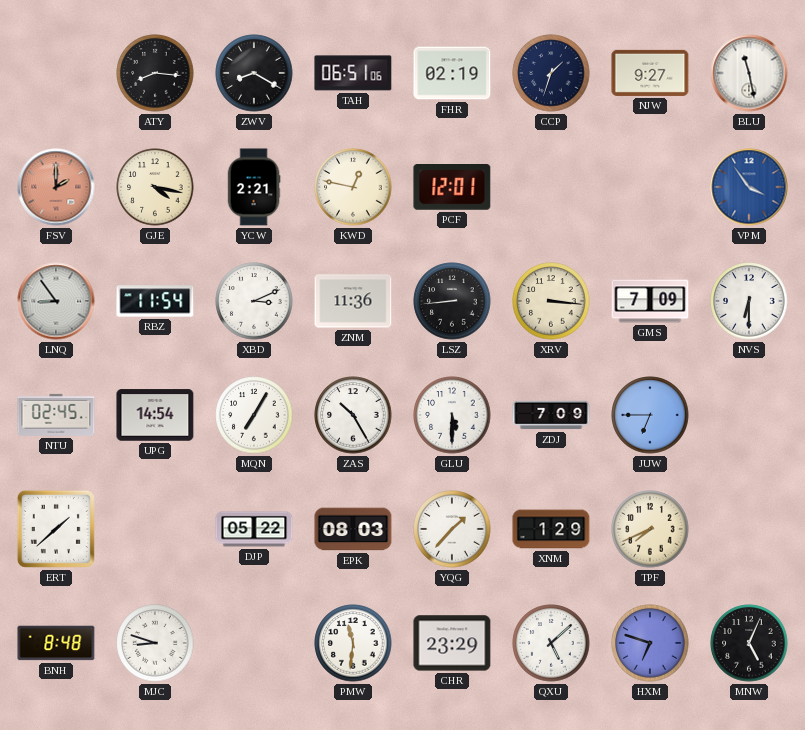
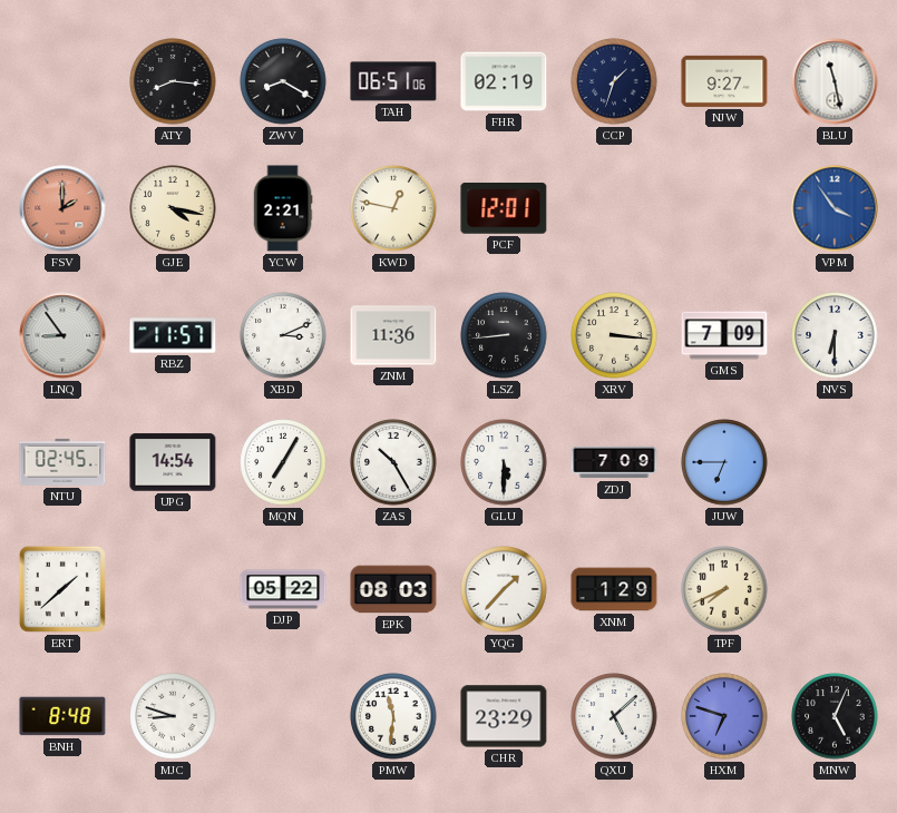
RBZ: 11:54 -> 11:57 (173, 335)
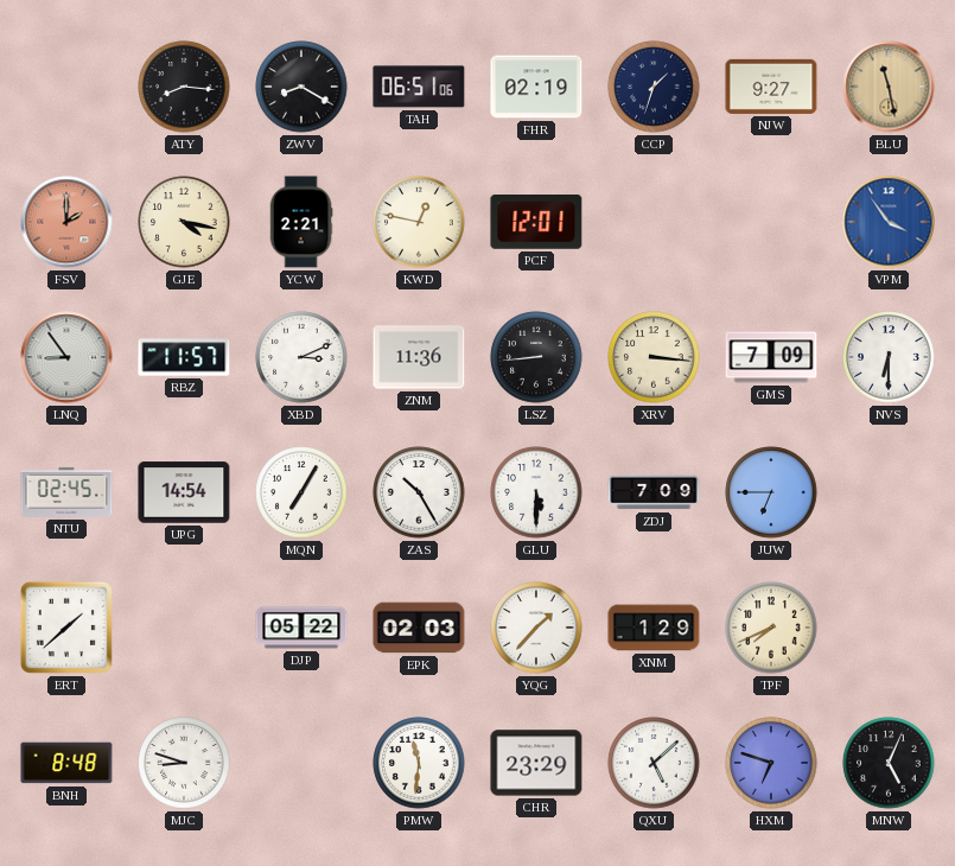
BLU dial: white -> champagne (889, 87)
EPK: 08:03 -> 02:03 (419, 628)
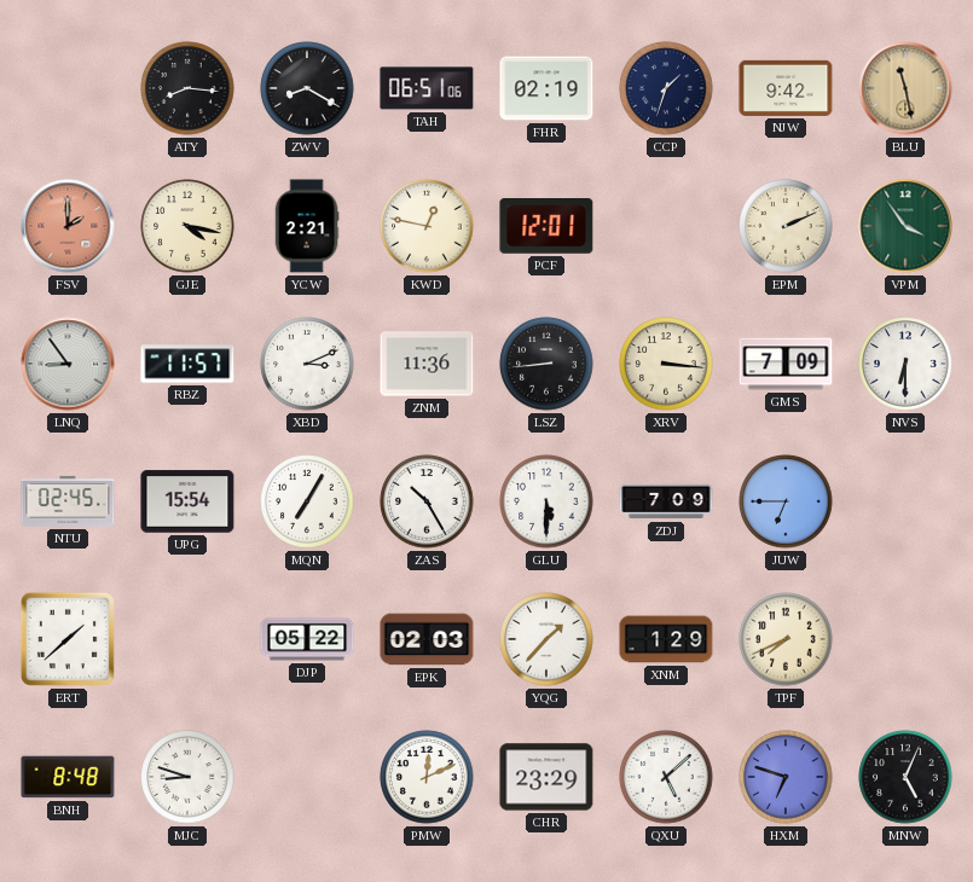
NJW: 9:27 -> 9:42 (786, 88)
EPM: none -> 2:11 (786, 226)
VPM dial: blue -> green (905, 226)
UPG: 14:54 -> 15:54 (187, 501)
PMW: 11:31 -> 12:11 (427, 777)
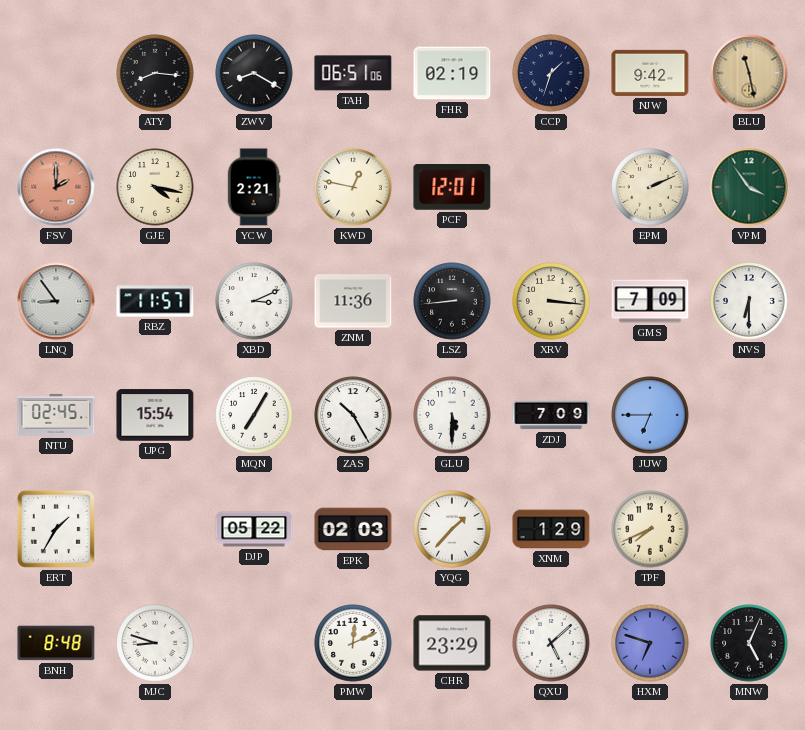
ERT: 1:38 -> 1:35 (56, 529)
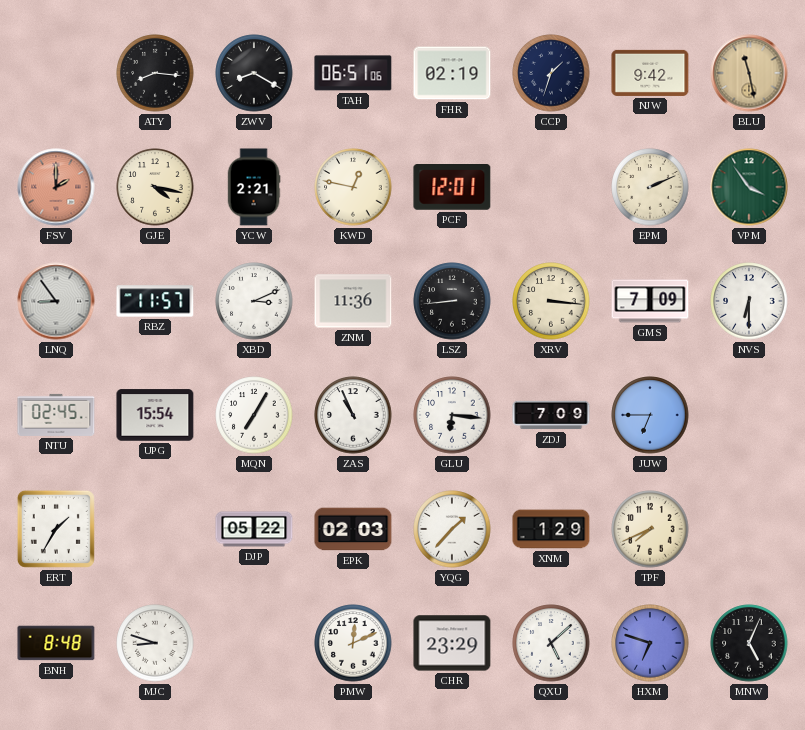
ZAS: 10:25 -> 10:56 (353, 415)
GLU: 5:30 -> 6:16 (452, 415)
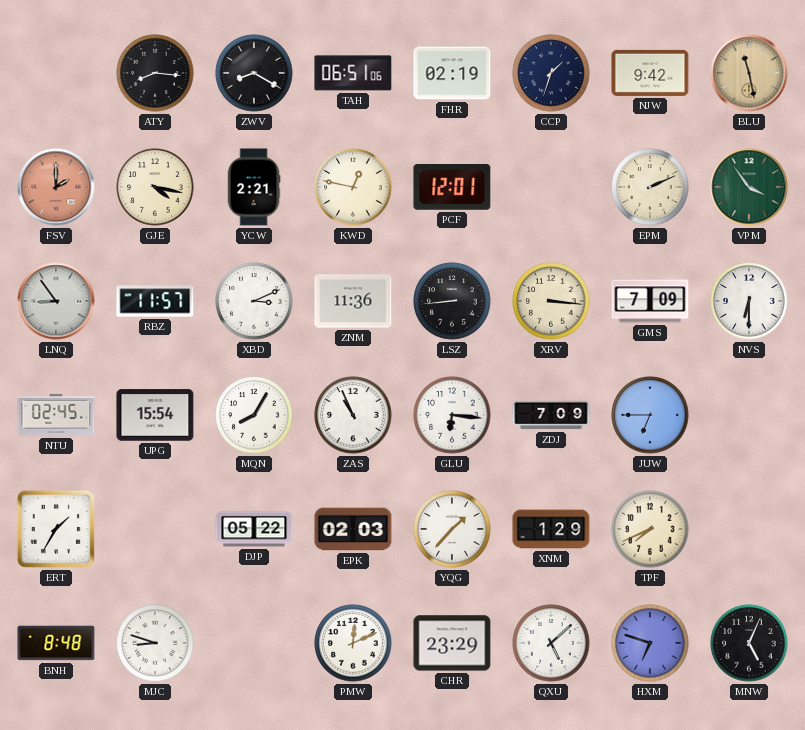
MQN: 7:05 -> 8:05 (254, 415)
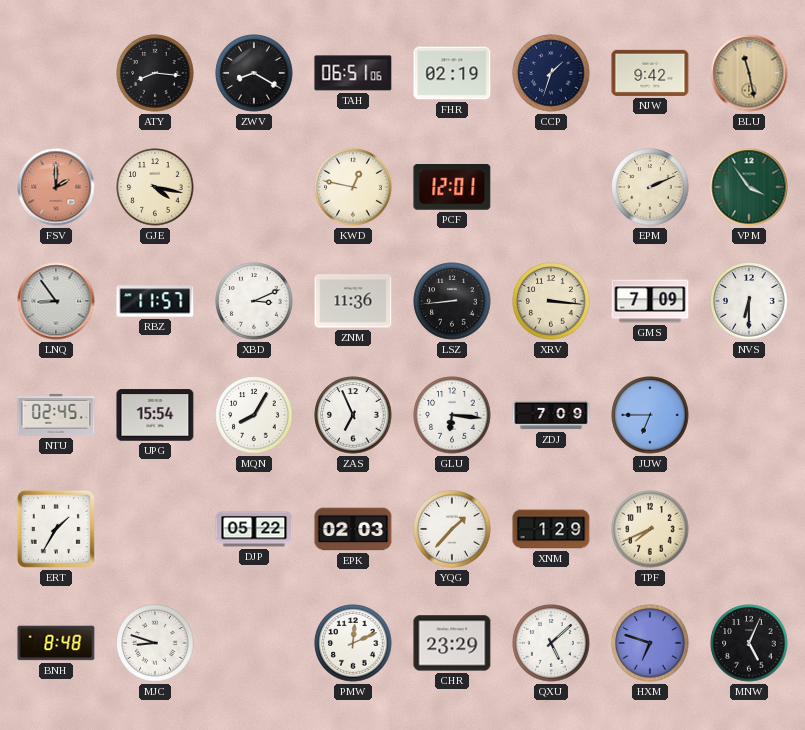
YCW: 2:21 -> none (254, 187)
ZAS: 10:56 -> 6:56 (353, 415)
